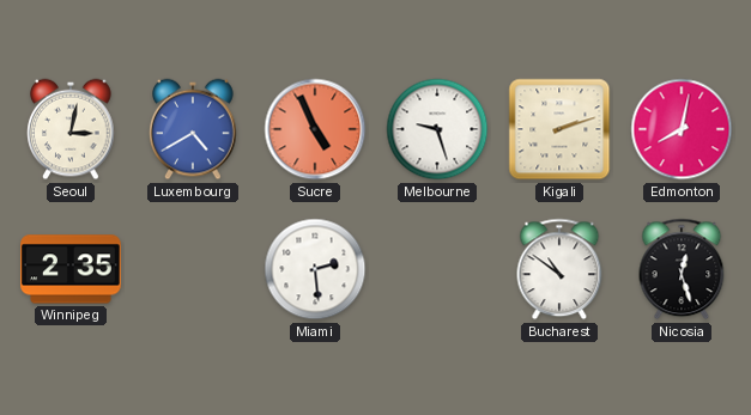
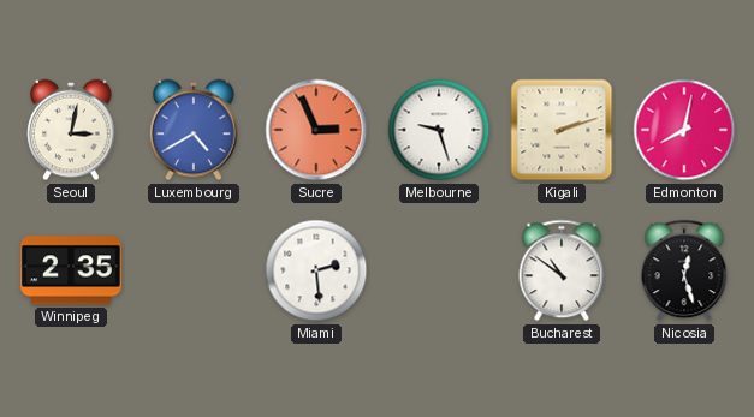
Sucre: 4:56 -> 2:56 (316, 130)
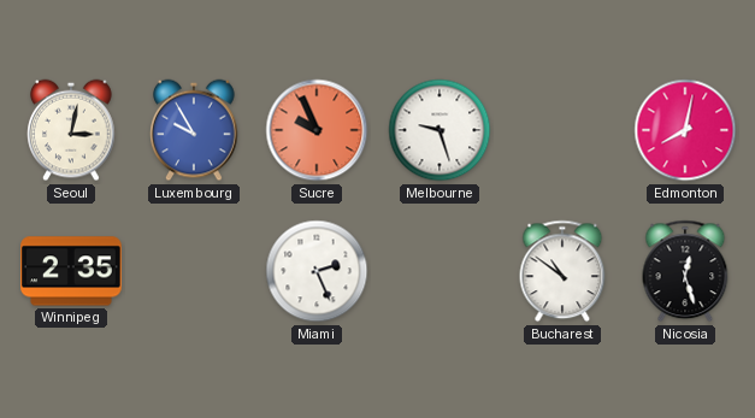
Luxembourg: 4:40 -> 9:55 (194, 130)
Sucre: 2:56 -> 9:56 (317, 130)
Kigali: 2:12 -> none (562, 130)
Miami: 2:29 -> 2:26 (317, 271)
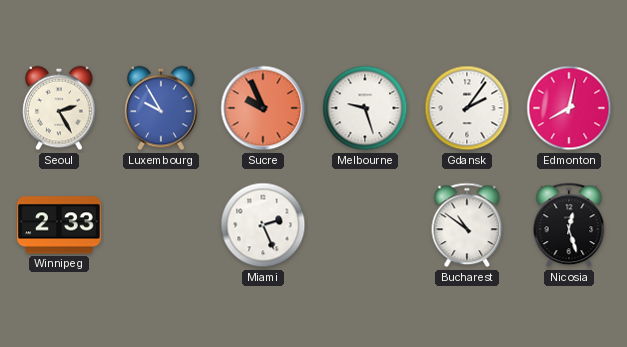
Seoul: 3:02 -> 2:25 (59, 108)
Gdansk: none -> 2:06 (467, 108)
Winnipeg: 2:35 -> 2:33 (59, 225)
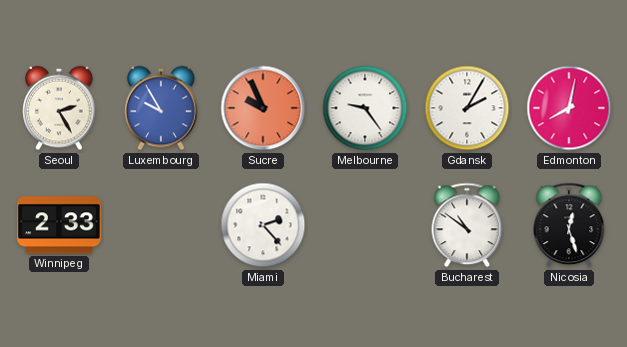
Melbourne: 9:27 -> 9:24 (365, 108)
Gdansk: 2:06 -> 2:05 (467, 108)
Miami: 2:26 -> 2:23 (263, 225)
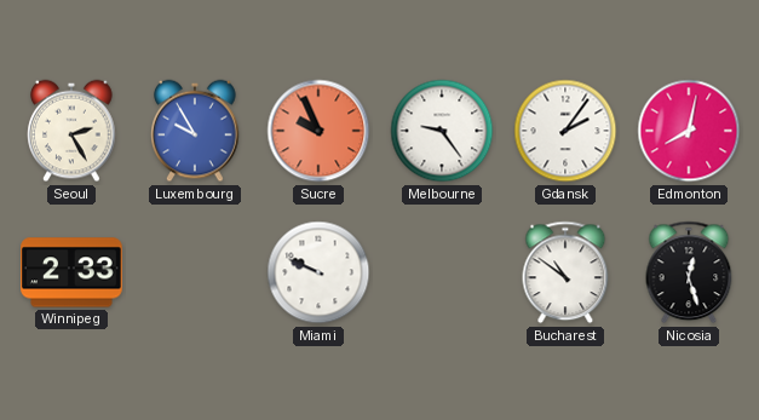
Gdansk: 2:05 -> 2:06 (565, 131)
Miami: 2:23 -> 9:49 (318, 272)
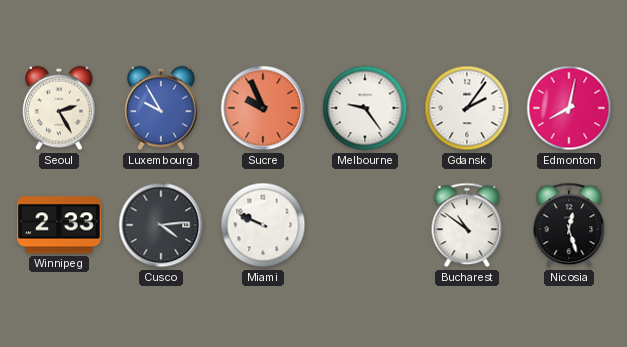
Cusco: none -> 4:14 (161, 225)
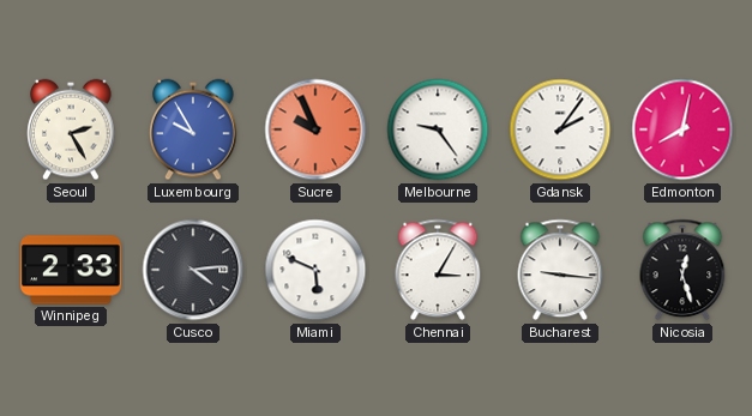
Miami: 9:49 -> 5:49 (315, 270)
Chennai: none -> 3:05 (438, 270)
Bucharest: 10:51 -> 9:16 (560, 270)
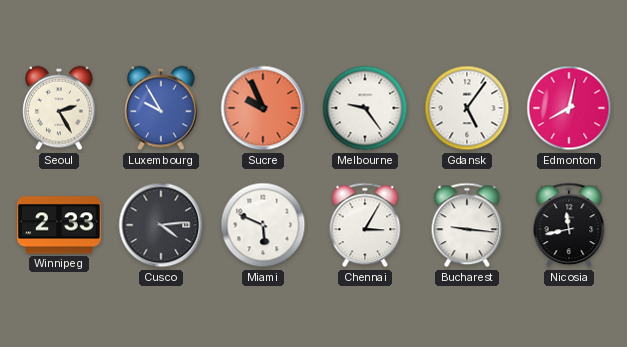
Gdansk: 2:06 -> 5:06 (467, 108)
Nicosia: 12:27 -> 11:43 (569, 225)
